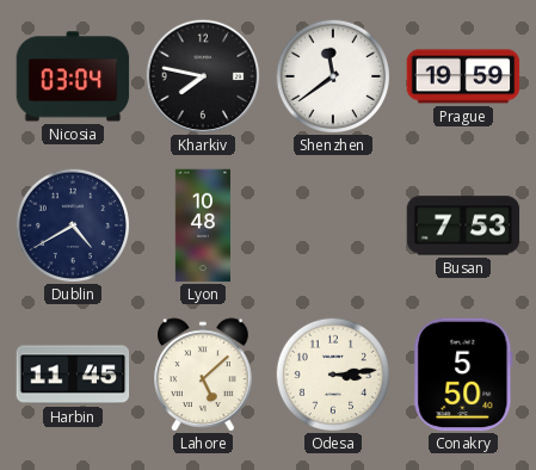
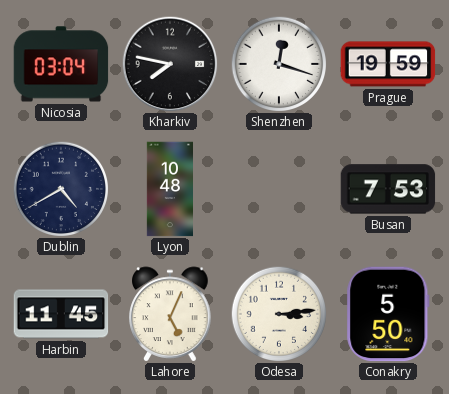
Shenzhen: 11:39 -> 12:18 (278, 63)
Lahore: 5:08 -> 5:04 (170, 314)
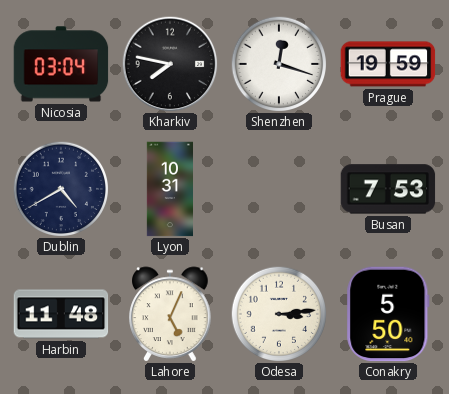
Lyon: 10:48 -> 10:31 (170, 189)
Harbin: 11:45 -> 11:48 (61, 314)
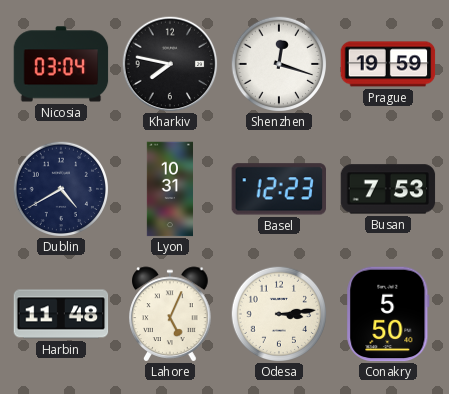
Basel: none -> 12:23 (278, 189)
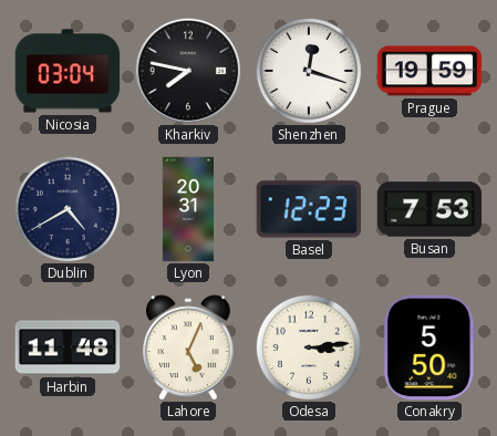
Lyon: 10:31 -> 20:31 (188, 209)
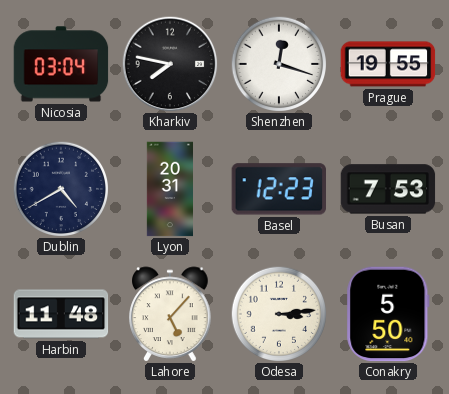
Prague: 19:59 -> 19:55 (388, 64)
Lahore: 5:04 -> 5:07 (170, 314)
